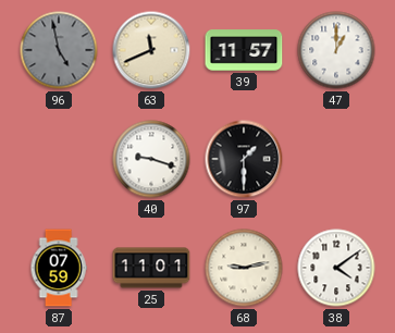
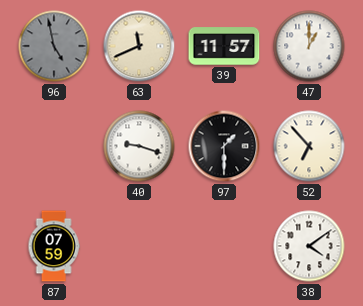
52: none -> 6:53 (309, 146)
25: 11:01 -> none (151, 268)
68: 9:13 -> none (244, 268)
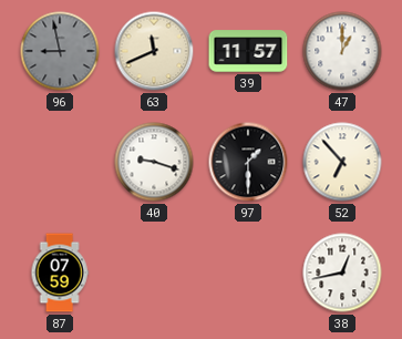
96: 4:58 -> 8:58 (60, 51)
38: 4:09 -> 12:43 (342, 273)
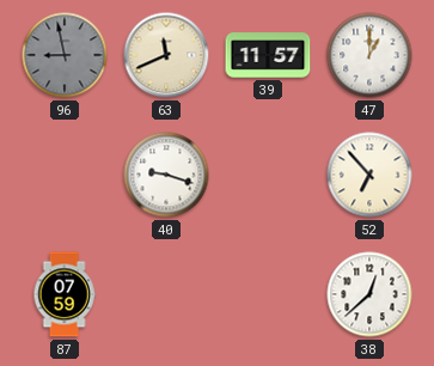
97: 1:30 -> none (248, 162)
38: 12:43 -> 12:38 (369, 294)
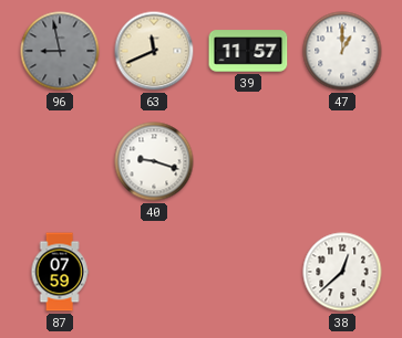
52: 6:53 -> none (369, 175)
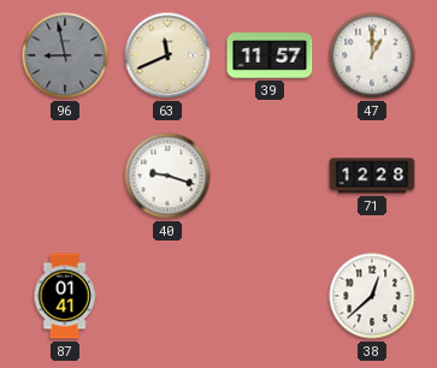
71: none -> 12:28 (372, 176)
87: 07:59 -> 01:41 (65, 296)
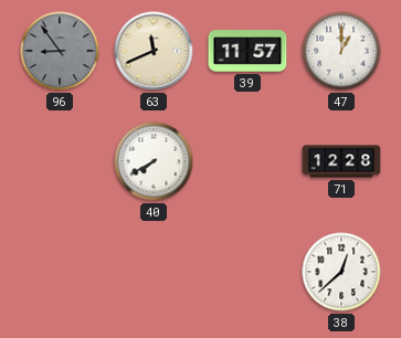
96: 8:58 -> 8:54 (60, 51)
40: 9:18 -> 7:40 (154, 161)
87: 01:41 -> none (65, 296)
